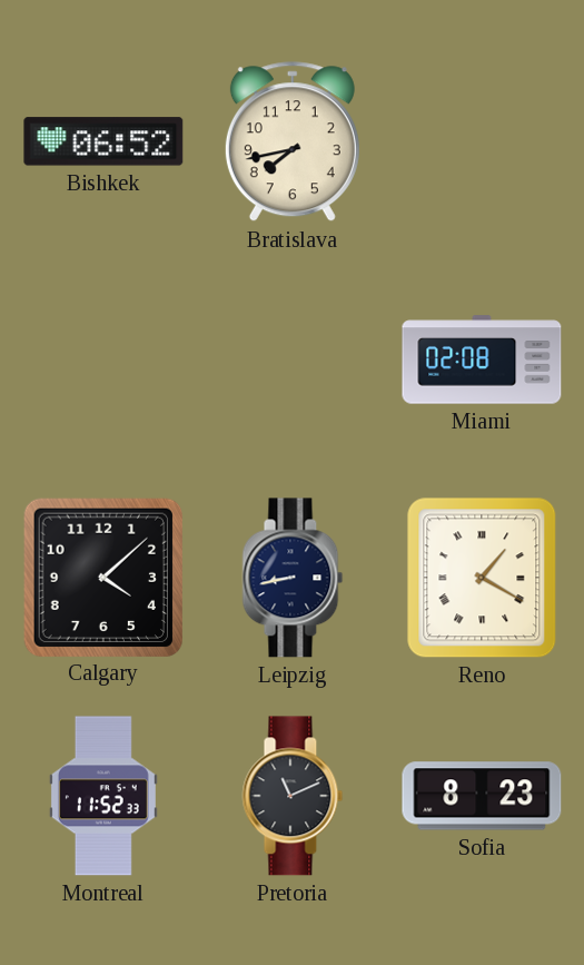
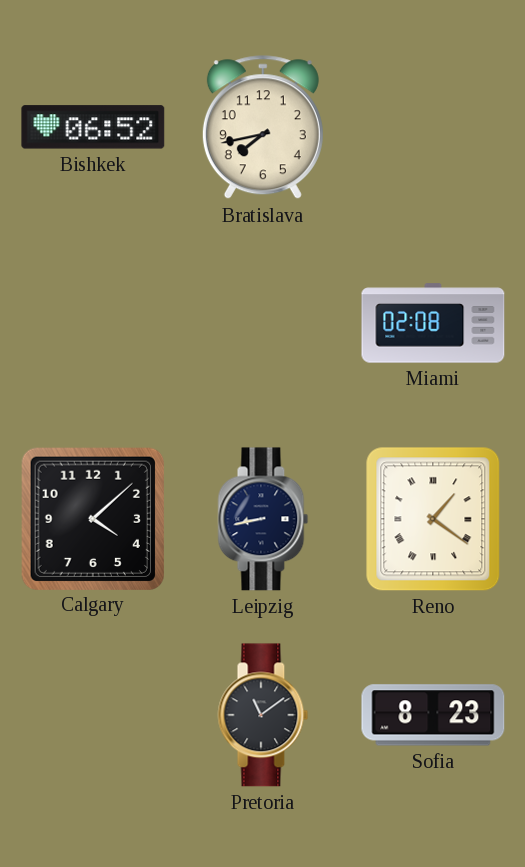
Reno: 1:20 -> 1:21 (433, 519)
Montreal: 11:52 -> none (103, 796)
Pretoria: 11:11 -> 11:09 (263, 715)
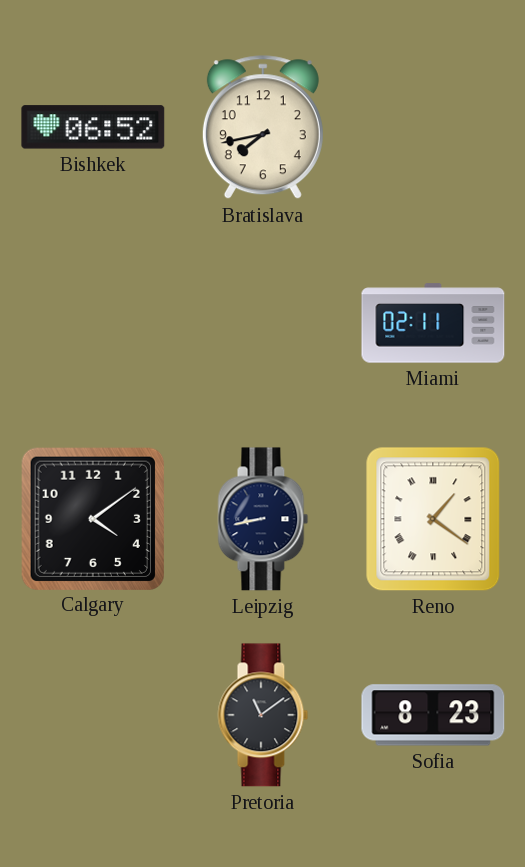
Miami: 02:08 -> 02:11 (433, 323)
Calgary: 4:08 -> 4:09 (92, 518)
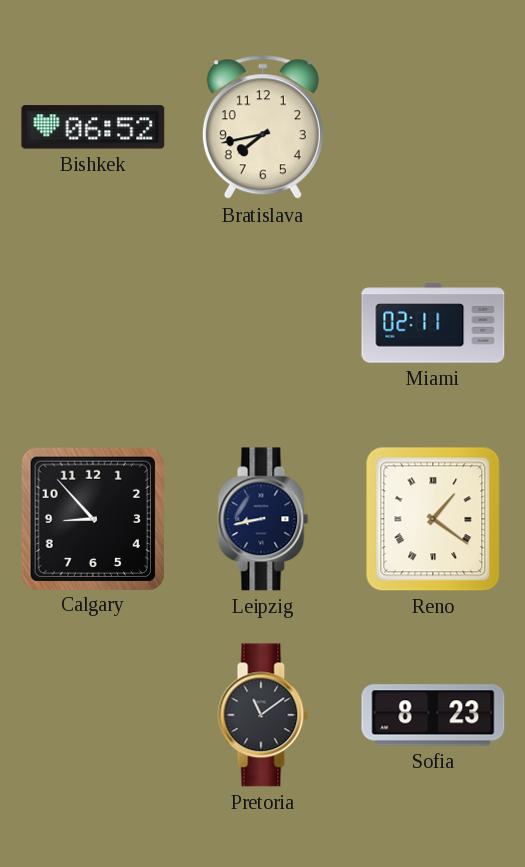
Calgary: 4:09 -> 8:53 (92, 518)
